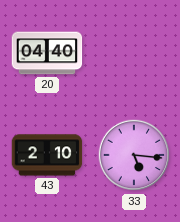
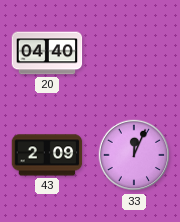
43: 2:10 -> 2:09 (47, 155)
33: 5:16 -> 12:04 (134, 155)
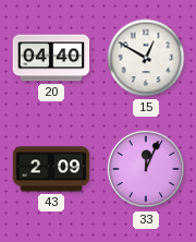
15: none -> 12:50 (146, 58)
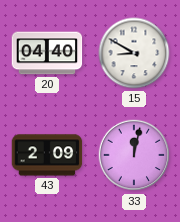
15: 12:50 -> 8:50 (134, 53)
33: 12:04 -> 12:02 (134, 155)
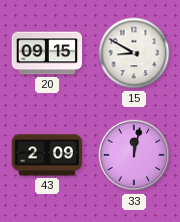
20: 04:40 -> 09:15 (47, 53)
